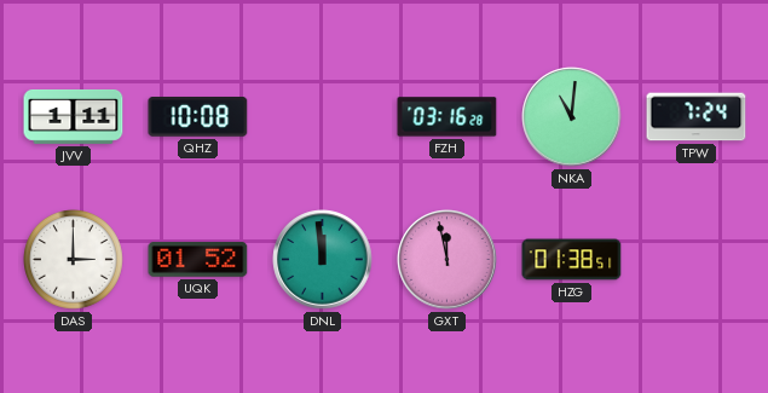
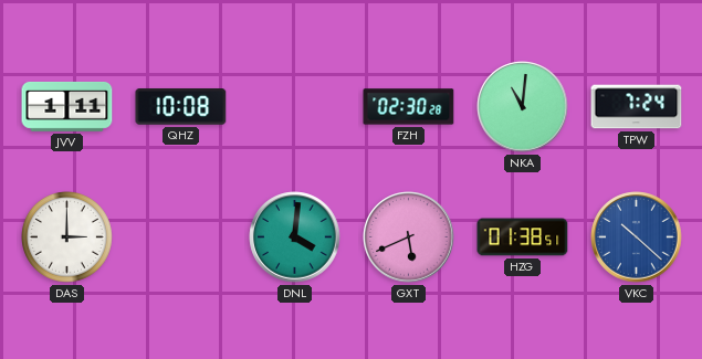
FZH: 03:16 -> 02:30 (409, 107)
UQK: 01:52 -> none (198, 260)
DNL: 11:59 -> 4:01 (295, 237)
GXT: 11:58 -> 5:41 (409, 237)
VKC: none -> 10:22 (637, 237)
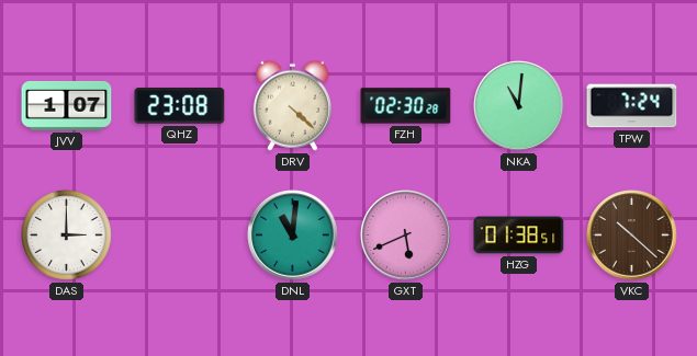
JVV: 1:11 -> 1:07 (67, 105)
QHZ: 10:08 -> 23:08 (180, 106)
DRV: none -> 4:22 (292, 105)
DNL: 4:01 -> 11:01 (293, 236)
VKC dial: blue -> brown (632, 236)
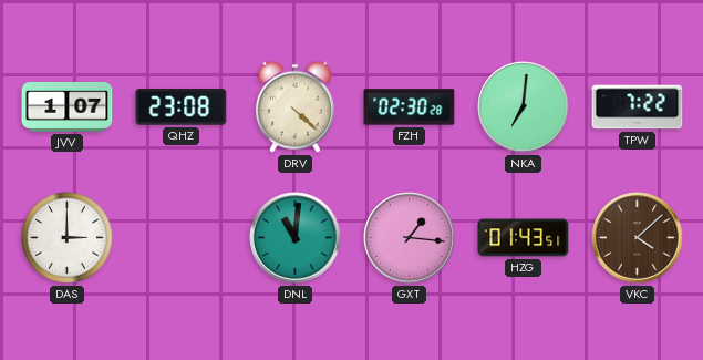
NKA: 11:01 -> 7:01 (524, 107)
TPW: 7:24 -> 7:22 (638, 107)
GXT: 5:41 -> 1:16 (410, 238)
HZG: 01:38 -> 01:43 (524, 238)
VKC: 10:22 -> 4:08 (638, 238)
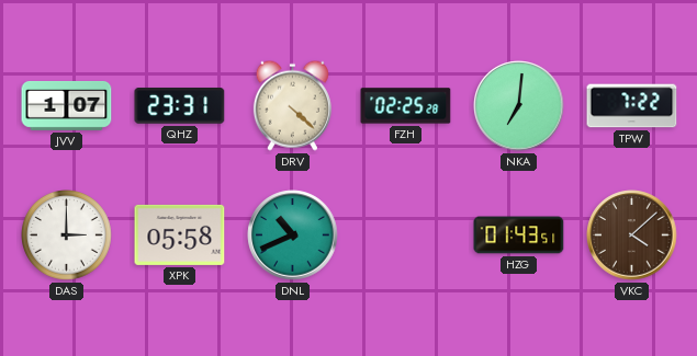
QHZ: 23:08 -> 23:31 (180, 106)
FZH: 02:30 -> 02:25 (406, 106)
XPK: none -> 05:58 (180, 234)
DNL: 11:01 -> 10:41 (293, 236)
GXT: 1:16 -> none (410, 238)
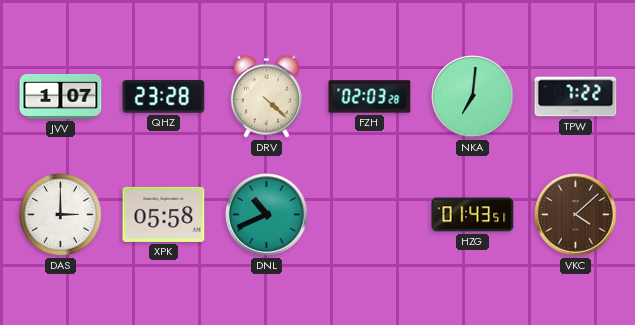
QHZ: 23:31 -> 23:28 (164, 97)
FZH: 02:25 -> 02:03 (370, 97)
